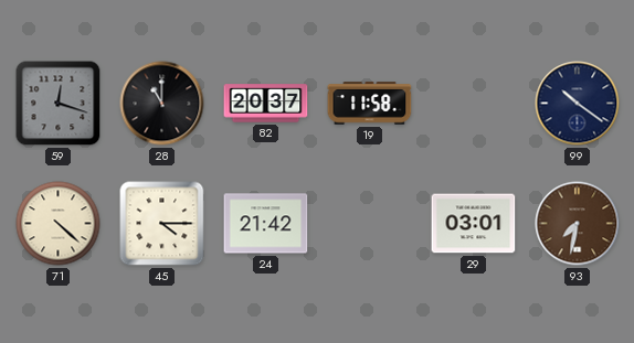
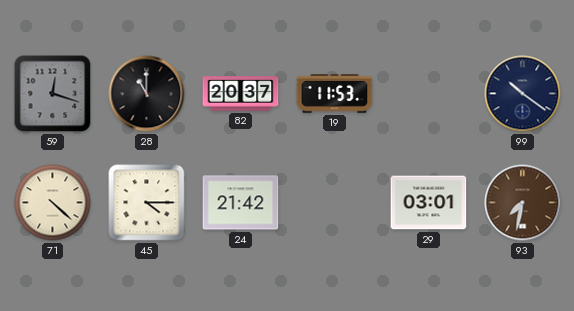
19: 11:58 -> 11:53 (335, 94)
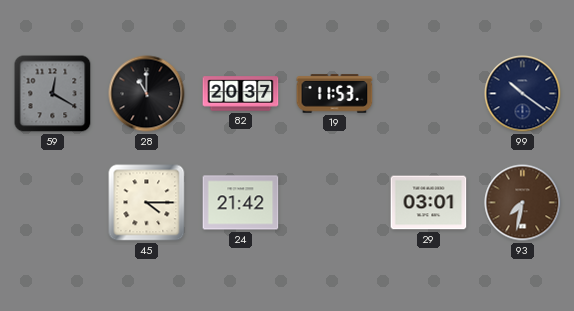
59: 12:18 -> 12:20 (53, 94)
71: 4:22 -> none (53, 203)
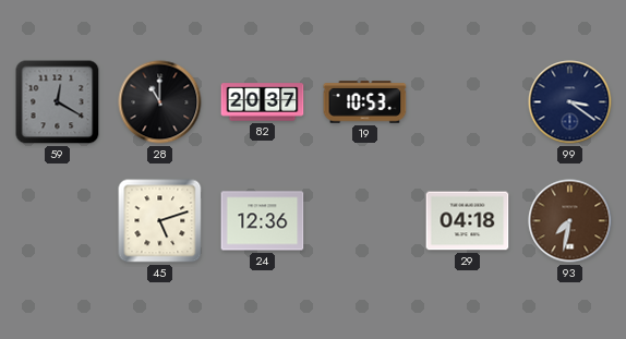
19: 11:53 -> 10:53 (365, 102)
99: 10:21 -> 3:21 (570, 102)
45: 4:15 -> 5:12 (160, 221)
24: 21:42 -> 12:36 (263, 221)
29: 03:01 -> 04:18 (468, 221)
